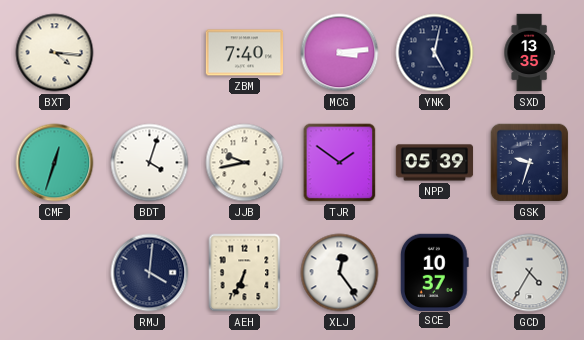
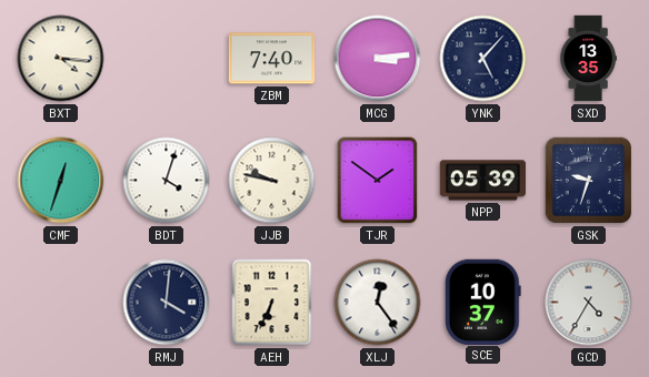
YNK: 5:02 -> 5:07 (483, 59)
JJB: 9:43 -> 9:47 (272, 181)
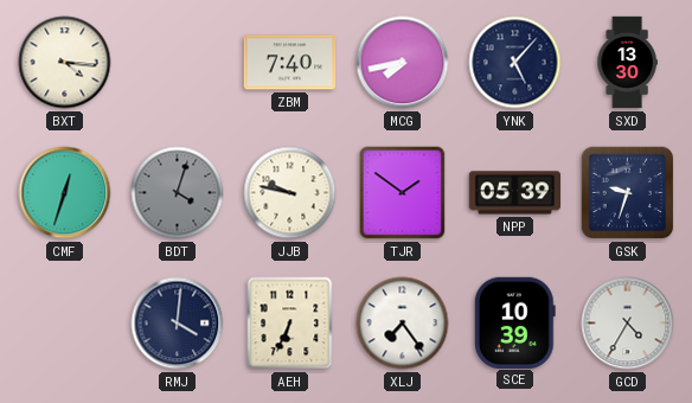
MCG: 3:14 -> 7:43 (403, 63)
SXD: 13:35 -> 13:30 (627, 63)
BDT dial: white -> grey (178, 193)
XLJ: 12:24 -> 7:24 (403, 324)
SCE: 10:37 -> 10:39 (514, 322)
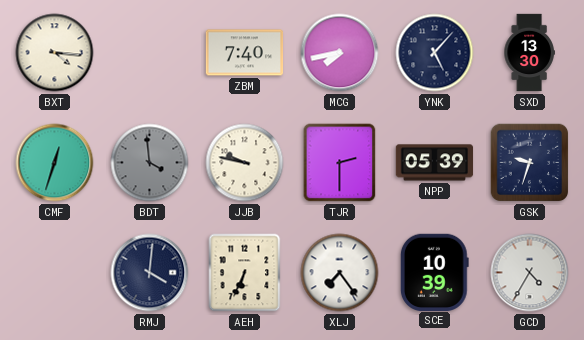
BDT: 4:03 -> 3:59 (150, 163)
TJR: 1:51 -> 2:30 (340, 163)
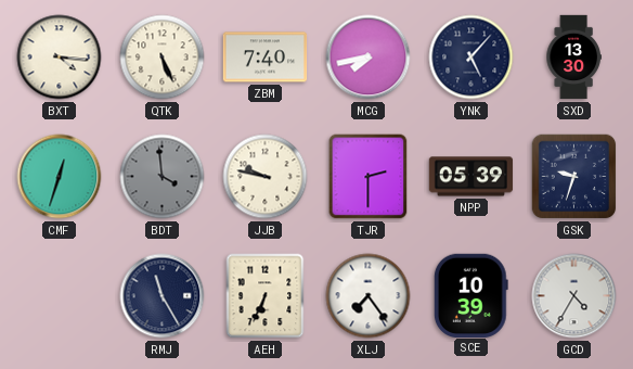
QTK: none -> 5:26 (163, 58)
RMJ: 4:01 -> 11:25 (163, 296)
